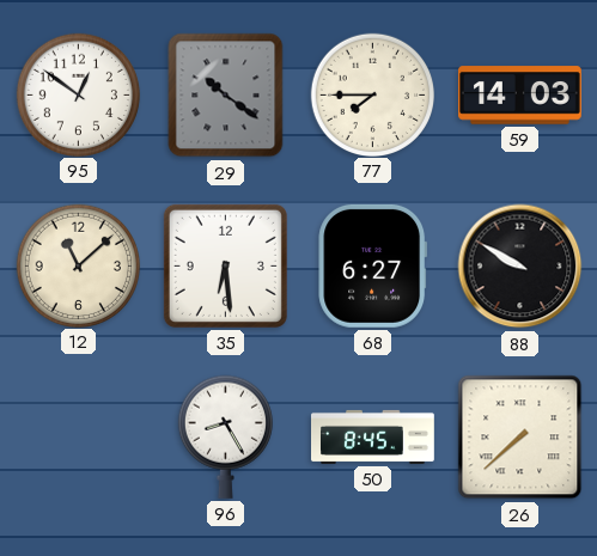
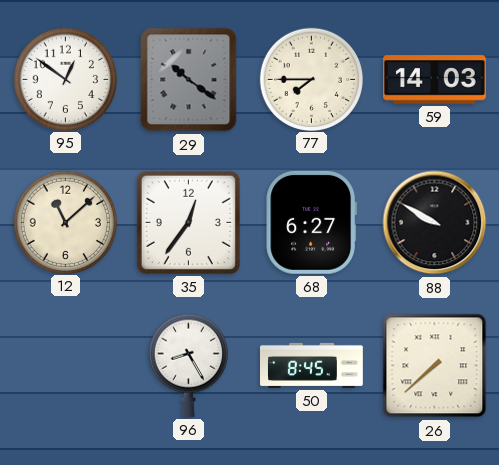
35: 6:29 -> 12:36 (188, 222)
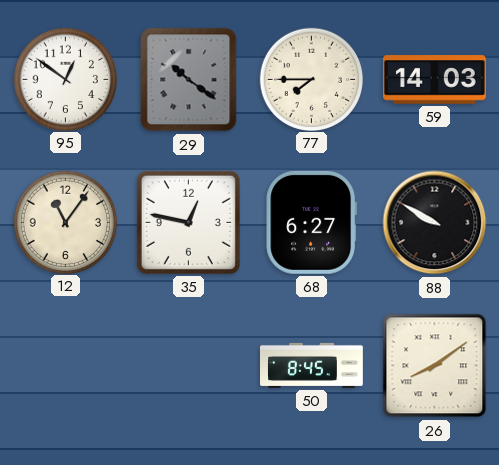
12: 11:08 -> 11:06 (65, 222)
35: 12:36 -> 12:47 (188, 222)
96: 8:25 -> none (188, 365)
26: 7:38 -> 8:09 (435, 366)
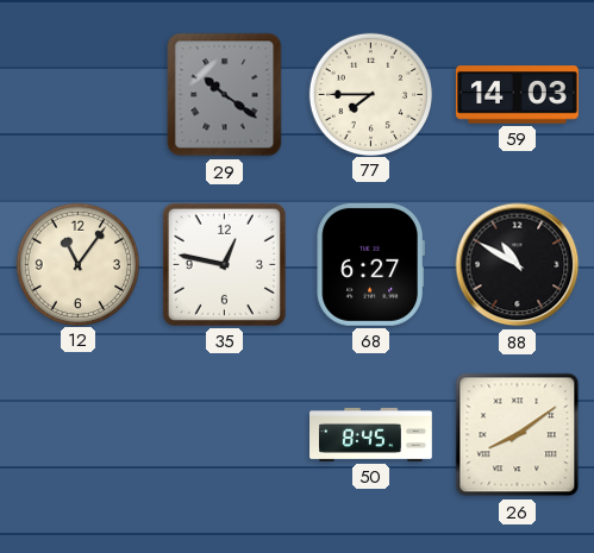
95: 12:51 -> none (65, 79)
88: 9:50 -> 10:50 (518, 265)
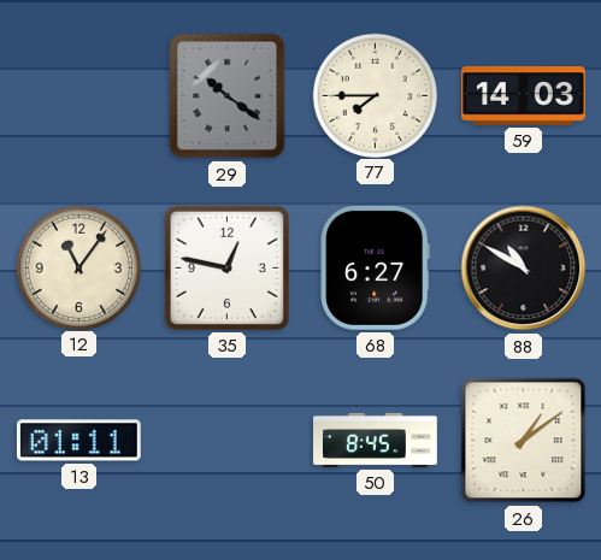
13: none -> 01:11 (78, 441)
26: 8:09 -> 1:09 (524, 441)
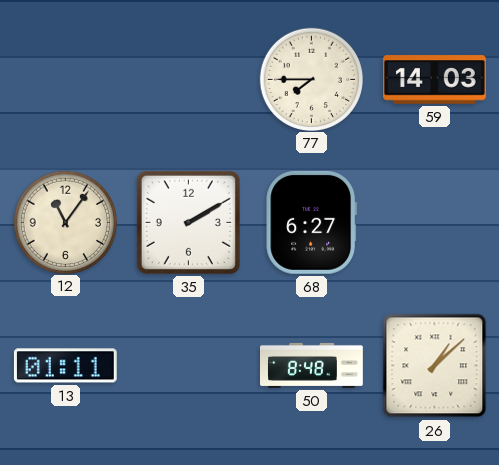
29: 10:21 -> none (228, 96)
35: 12:47 -> 2:10 (188, 222)
88: 10:50 -> none (524, 269)
50: 8:45 -> 8:48 (312, 365)
26: 1:09 -> 1:08 (435, 366)
